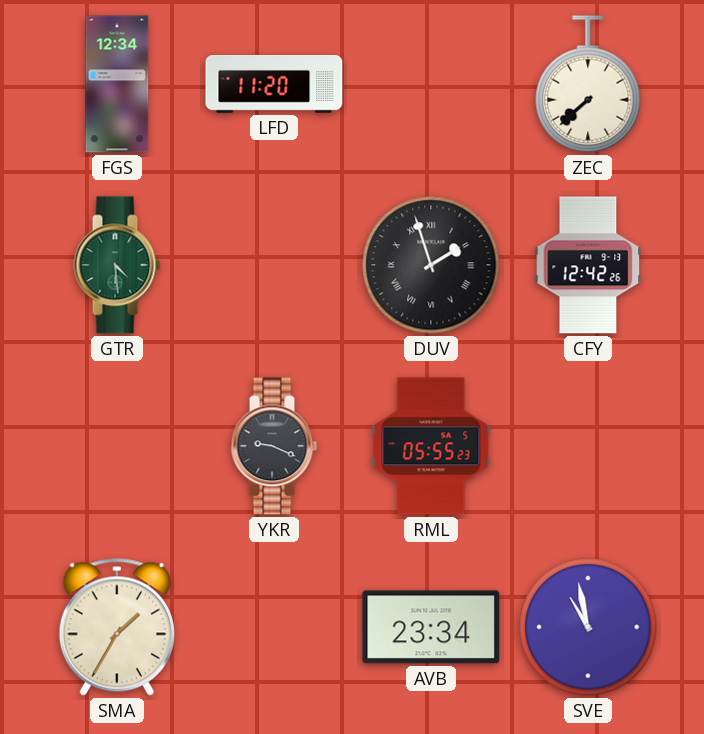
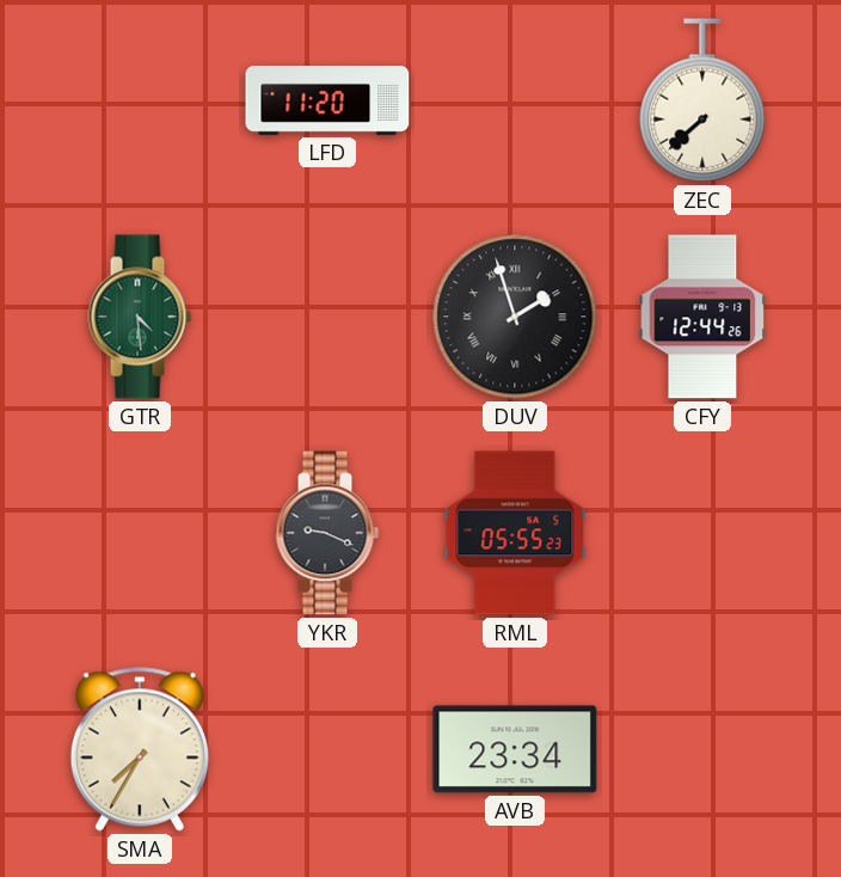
FGS: 12:34 -> none (117, 84)
CFY: 12:42 -> 12:44 (702, 317)
SMA: 1:35 -> 7:35 (140, 749)
SVE: 10:58 -> none (588, 627)
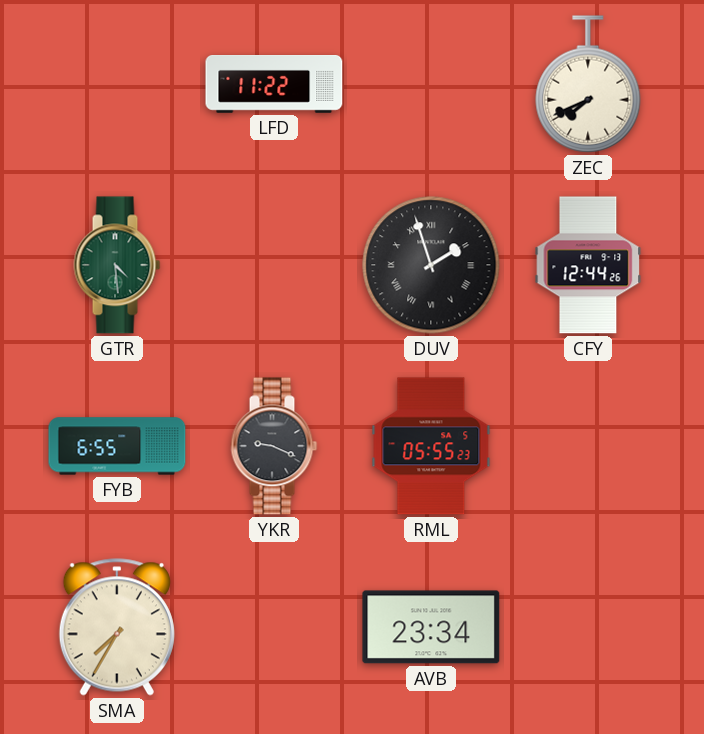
LFD: 11:20 -> 11:22 (274, 85)
ZEC: 7:38 -> 7:41 (588, 84)
FYB: none -> 6:55 (117, 446)
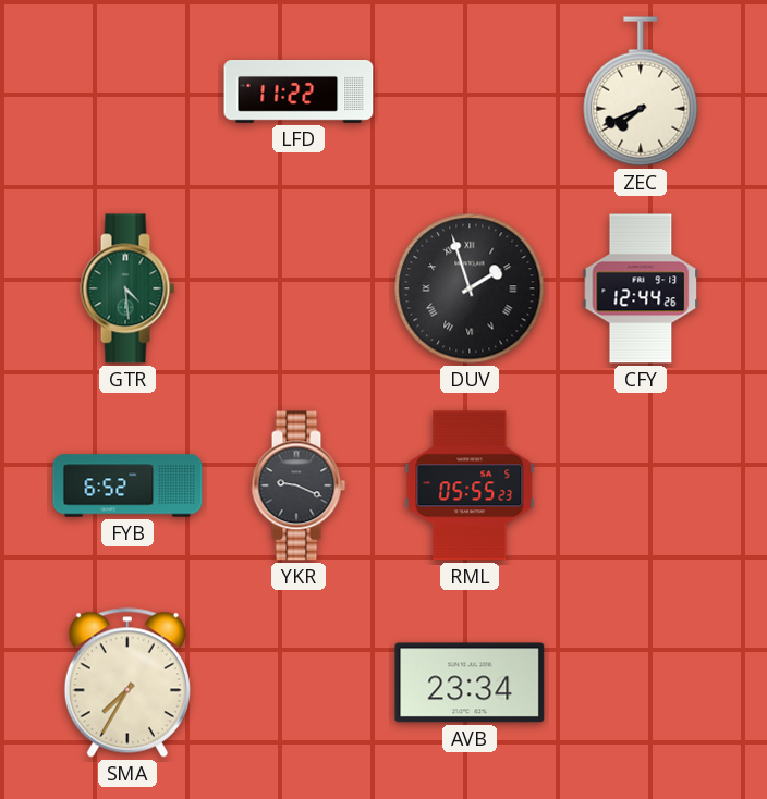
FYB: 6:55 -> 6:52 (127, 485)
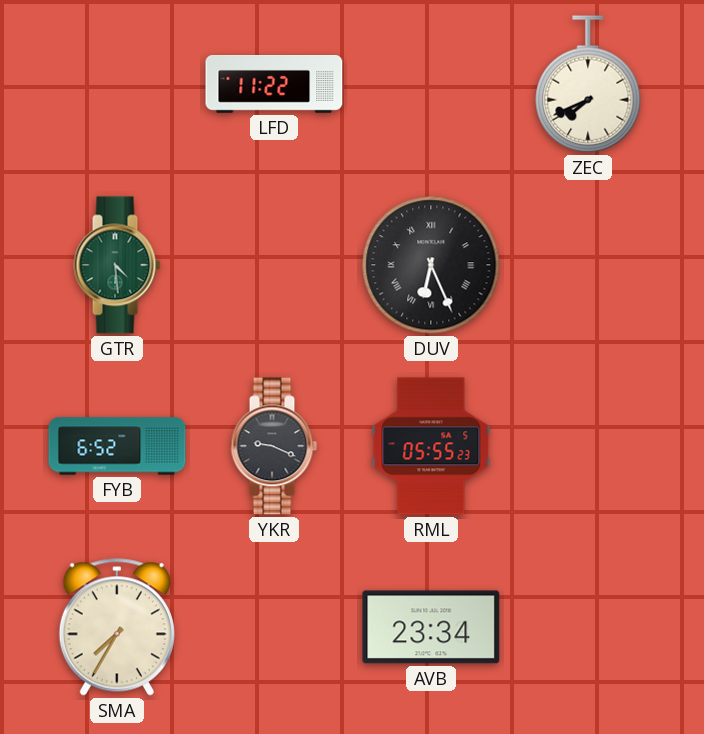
DUV: 1:57 -> 6:26 (431, 265)
CFY: 12:44 -> none (641, 288)
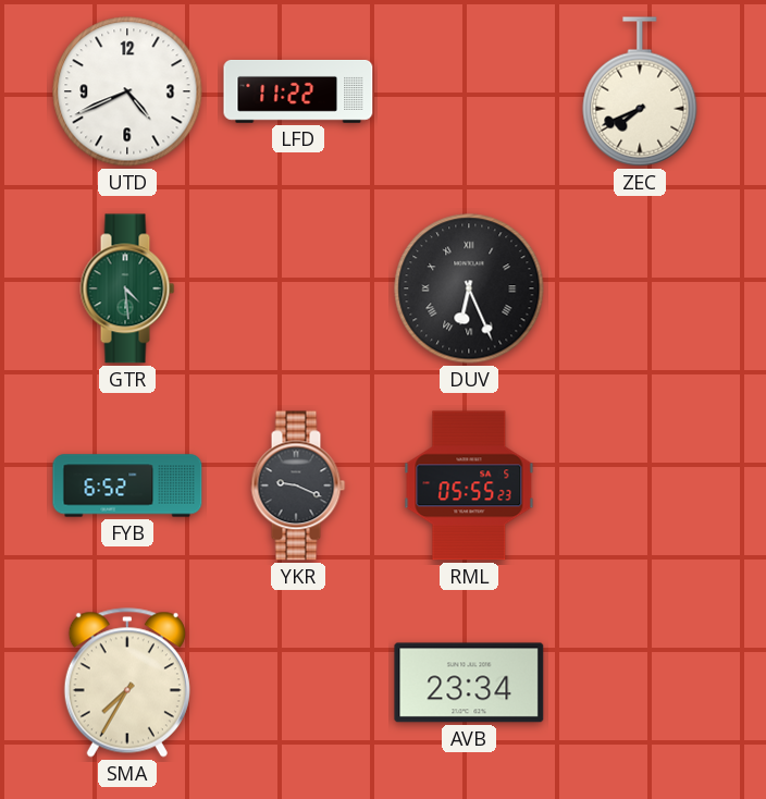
UTD: none -> 4:41 (127, 91)
